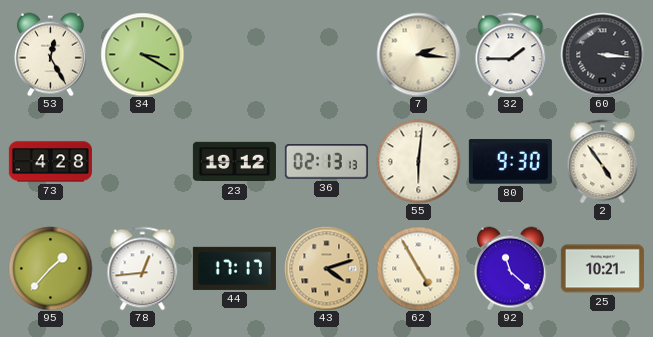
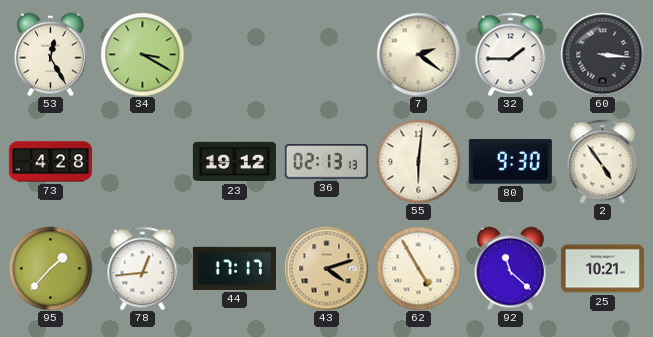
7: 2:16 -> 2:21 (418, 54)
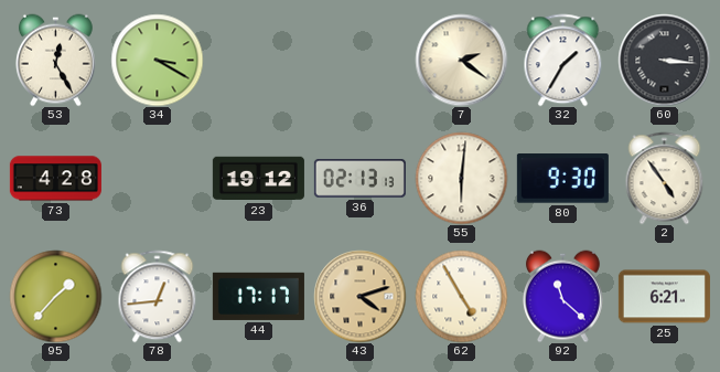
32: 1:45 -> 1:35 (563, 60)
25: 10:21 -> 6:21 (664, 297)
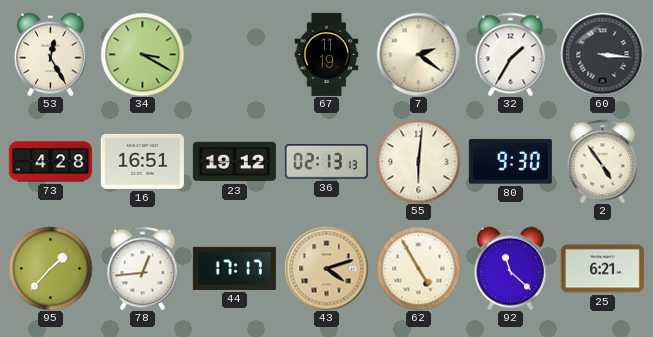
67: none -> 11:19 (327, 54)
16: none -> 16:51 (142, 161)
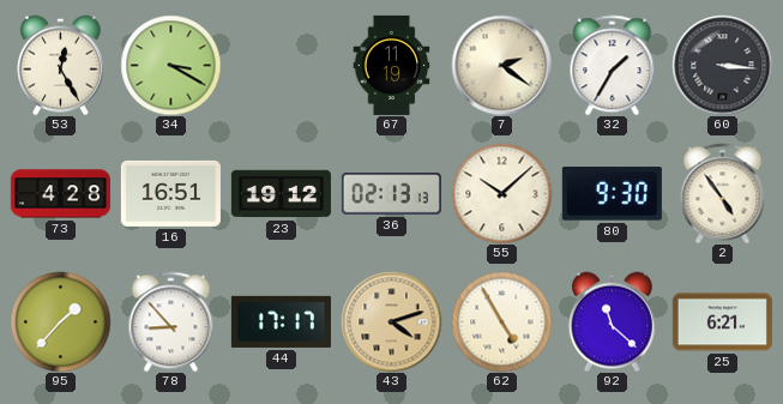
55: 6:01 -> 10:08 (501, 193)
78: 12:44 -> 8:53 (171, 321)
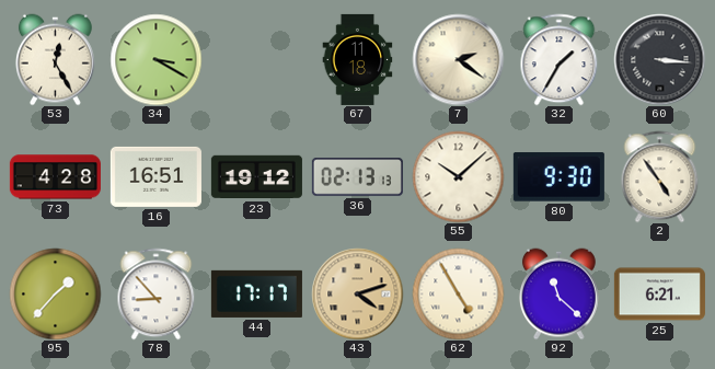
67: 11:19 -> 11:18 (358, 59)
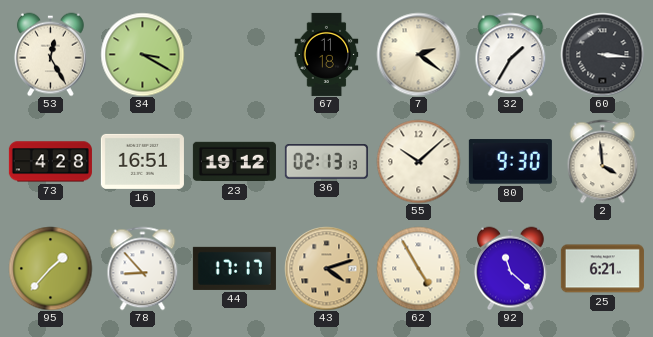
2: 4:54 -> 3:59 (603, 161)
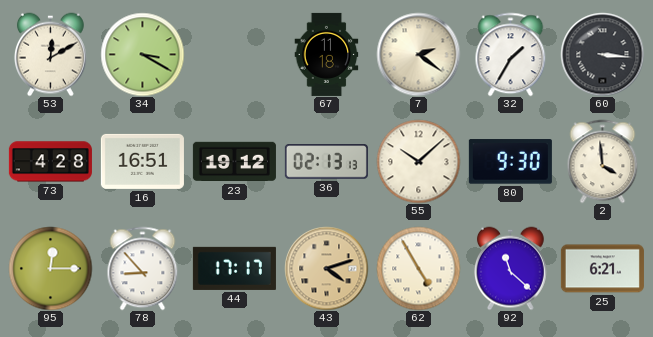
53: 12:25 -> 12:10 (50, 54)
95: 1:37 -> 12:15 (50, 268)
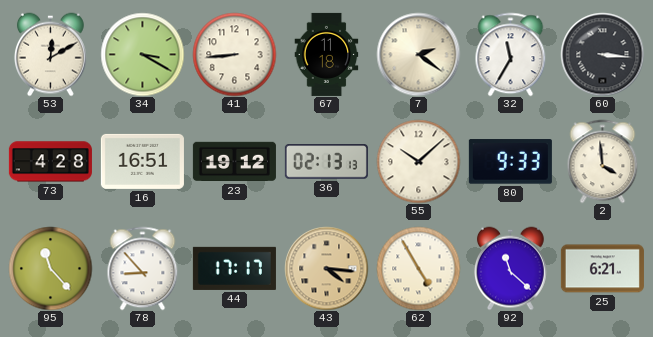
41: none -> 8:44 (234, 54)
32: 1:35 -> 11:35 (511, 54)
80: 9:30 -> 9:33 (510, 162)
95: 12:15 -> 11:23 (50, 268)
43: 4:12 -> 4:16 (326, 268)
